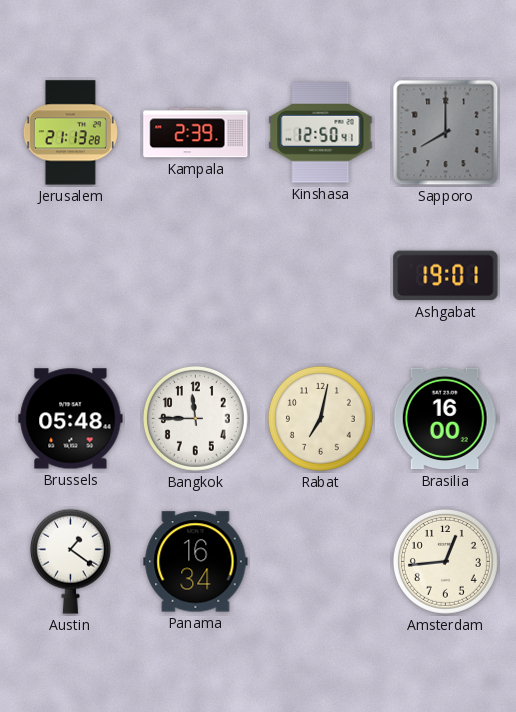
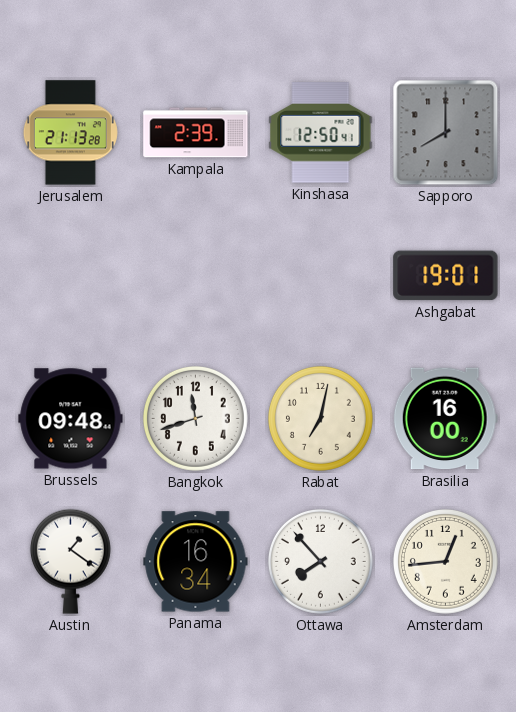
Brussels: 05:48 -> 09:48 (71, 419)
Bangkok: 11:45 -> 11:42 (195, 418)
Ottawa: none -> 7:53 (320, 561)
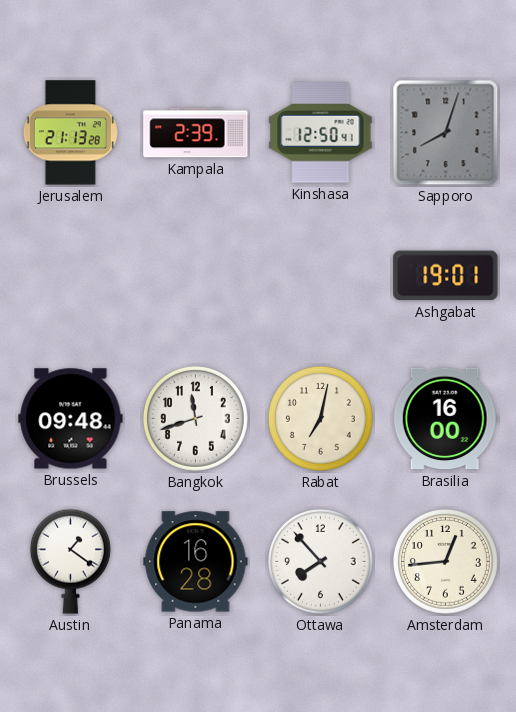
Sapporo: 8:00 -> 8:03 (446, 133)
Panama: 16:34 -> 16:28 (196, 562)
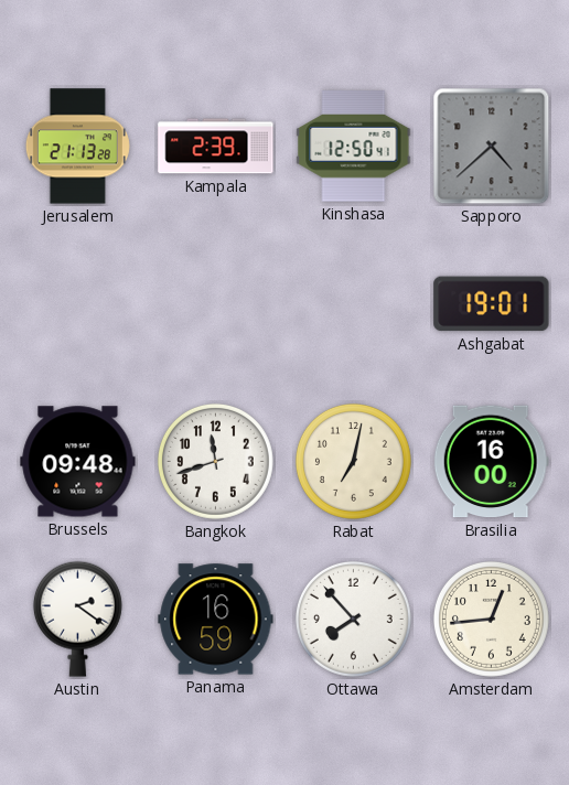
Sapporo: 8:03 -> 4:38 (492, 147)
Austin: 1:21 -> 2:21 (77, 619)
Panama: 16:28 -> 16:59 (216, 620)
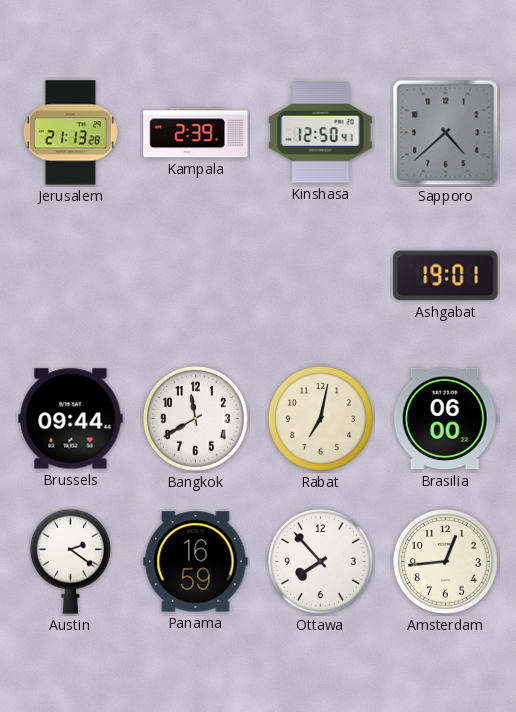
Brussels: 09:48 -> 09:44 (71, 419)
Bangkok: 11:42 -> 11:40 (195, 418)
Brasilia: 16:00 -> 06:00 (445, 419)
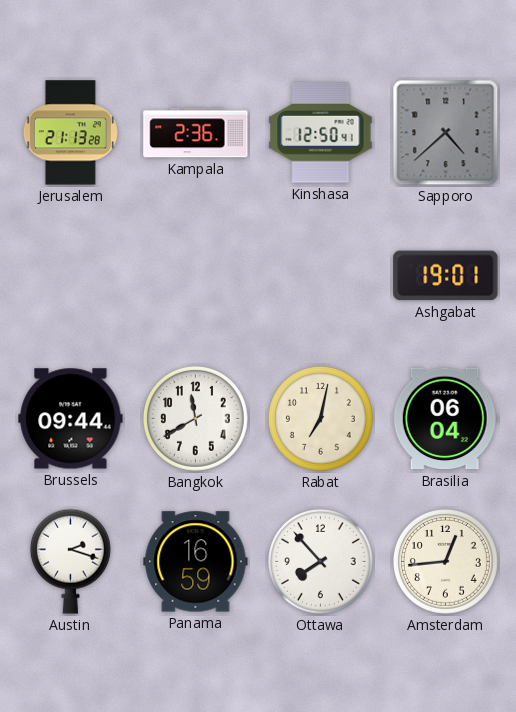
Kampala: 2:39 -> 2:36 (196, 133)
Brasilia: 06:00 -> 06:04 (445, 419)
Austin: 2:21 -> 2:18 (70, 561)
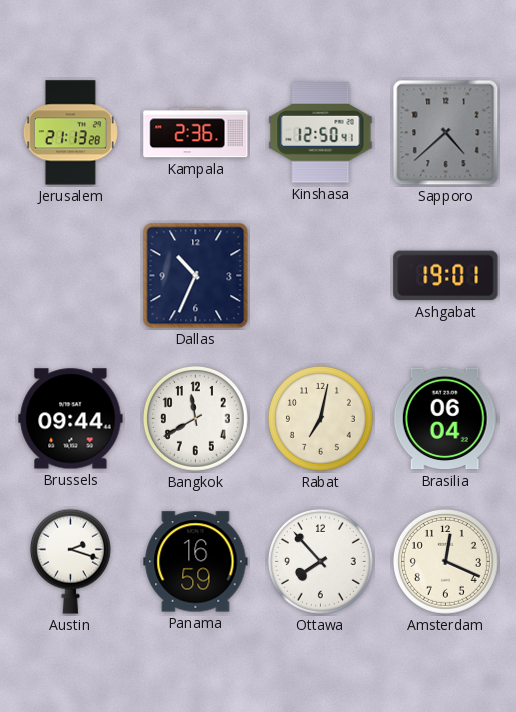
Dallas: none -> 10:34 (196, 276)
Amsterdam: 12:44 -> 12:19 (445, 561)
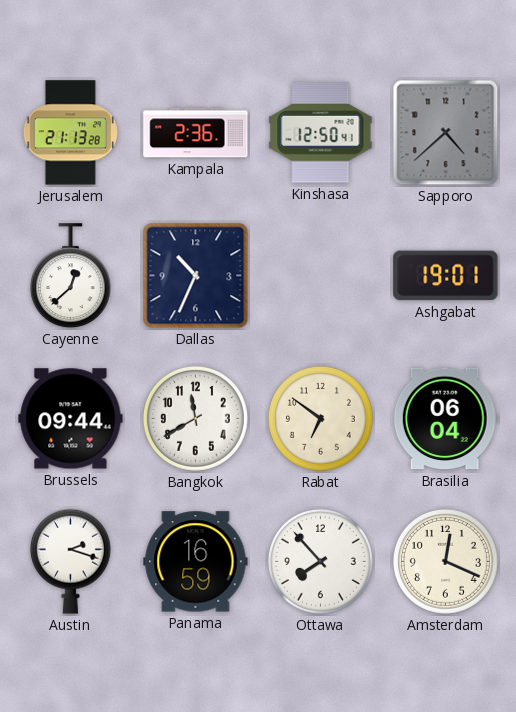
Cayenne: none -> 12:38 (70, 276)
Rabat: 7:02 -> 6:51 (320, 418)
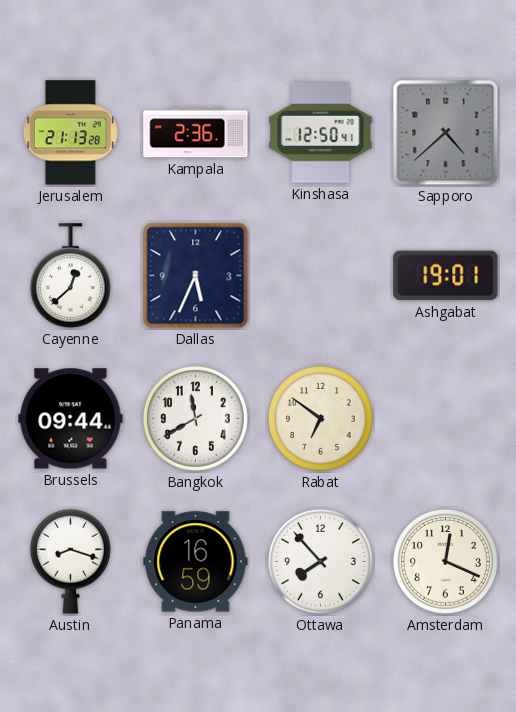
Dallas: 10:34 -> 5:34 (196, 276)
Brasilia: 06:04 -> none (445, 419)
Austin: 2:18 -> 8:18 (70, 561)
